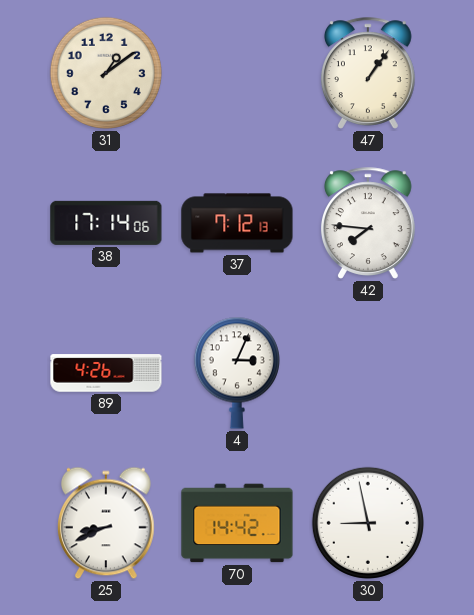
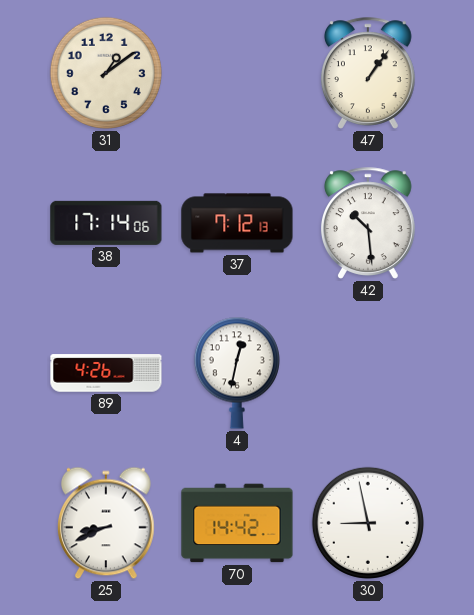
42: 7:46 -> 10:29 (368, 223)
4: 3:04 -> 12:32 (237, 373)
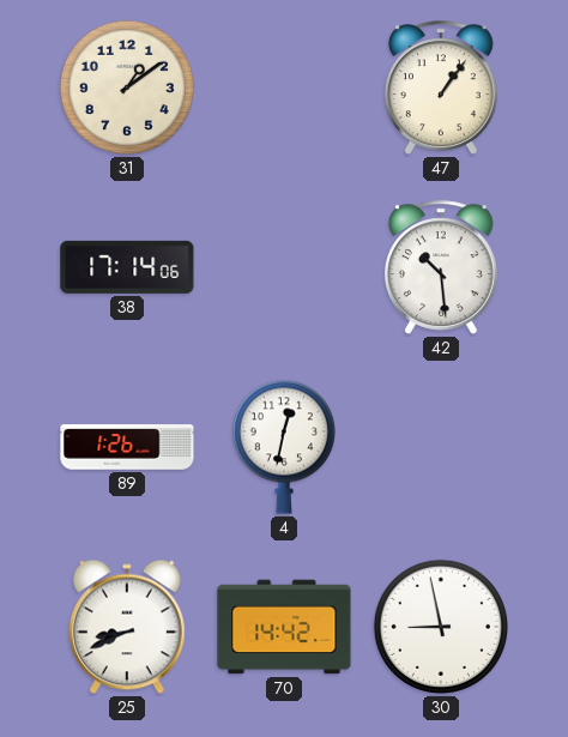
37: 7:12 -> none (237, 223)
89: 4:26 -> 1:26 (127, 447)
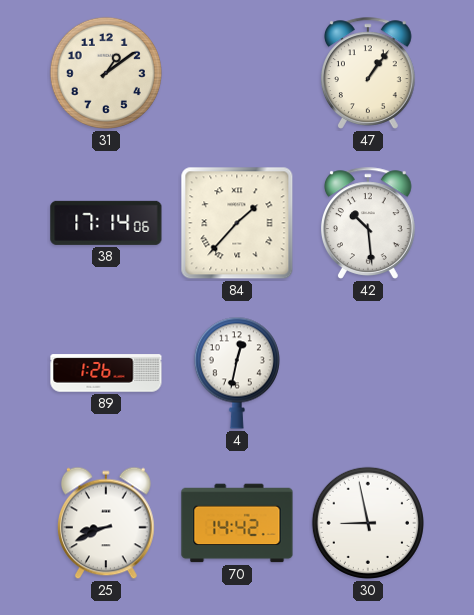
84: none -> 1:37 (237, 223)
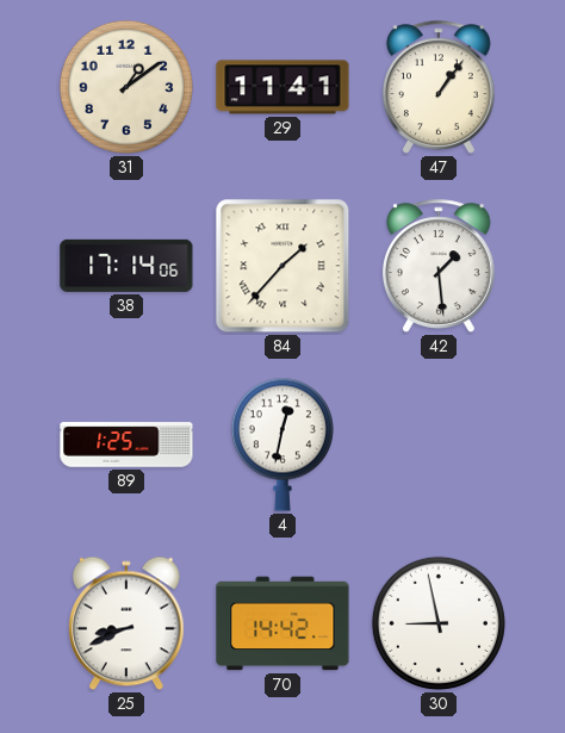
29: none -> 11:41 (282, 87)
42: 10:29 -> 1:29 (439, 266)
89: 1:26 -> 1:25 (126, 445)
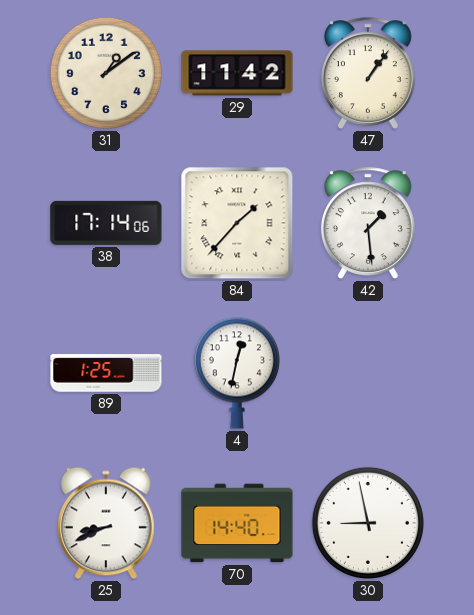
29: 11:41 -> 11:42 (237, 73)
70: 14:42 -> 14:40 (237, 523)
